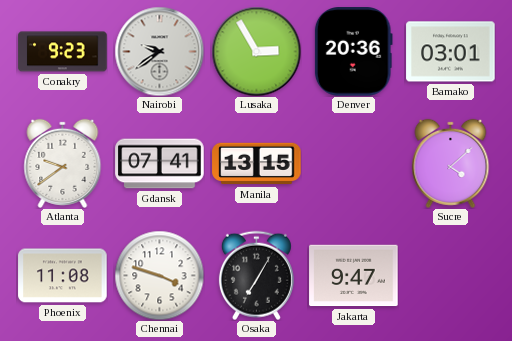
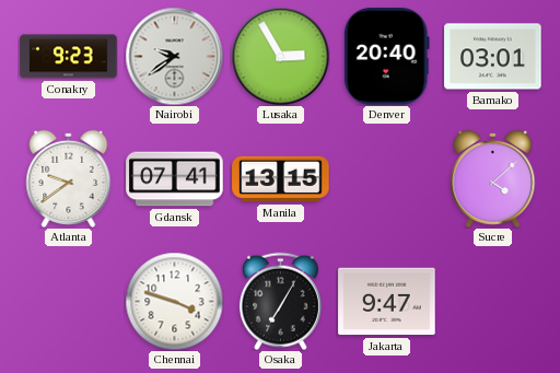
Denver: 20:36 -> 20:40 (386, 57)
Phoenix: 11:08 -> none (63, 276)
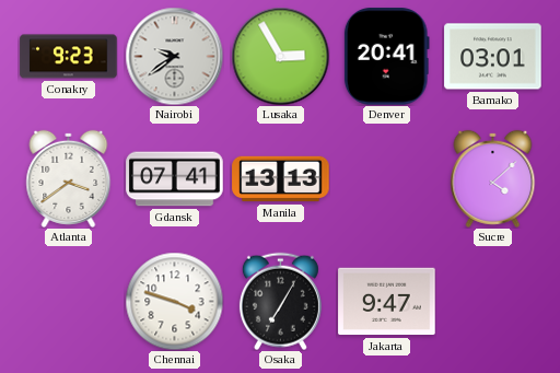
Denver: 20:40 -> 20:41 (386, 57)
Atlanta: 9:39 -> 3:39 (69, 178)
Manila: 13:15 -> 13:13 (281, 179)
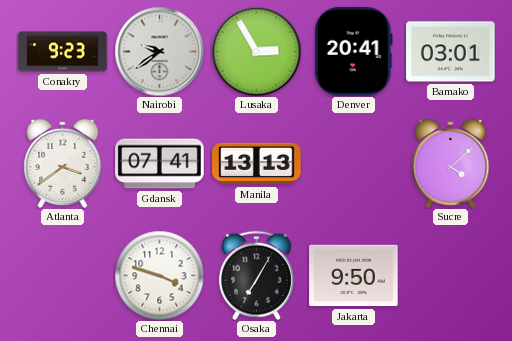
Jakarta: 9:47 -> 9:50 (354, 276)
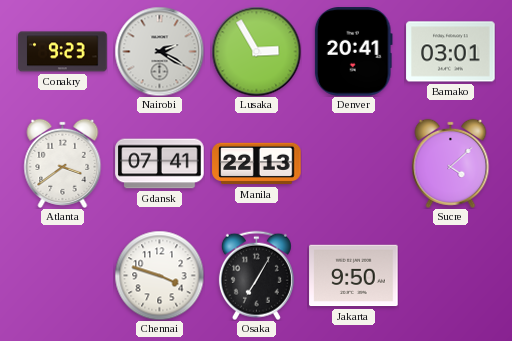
Nairobi: 9:39 -> 2:20 (159, 51)
Manila: 13:13 -> 22:13 (257, 164)
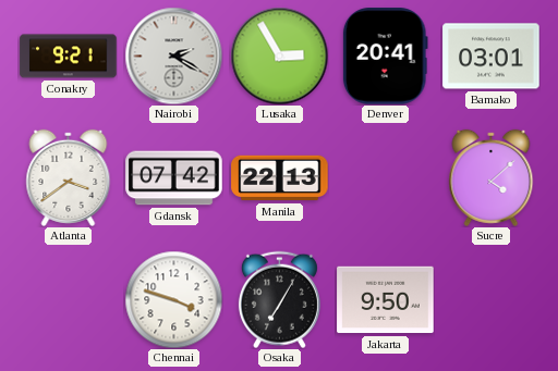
Conakry: 9:23 -> 9:21 (69, 57)
Gdansk: 07:41 -> 07:42 (174, 178)
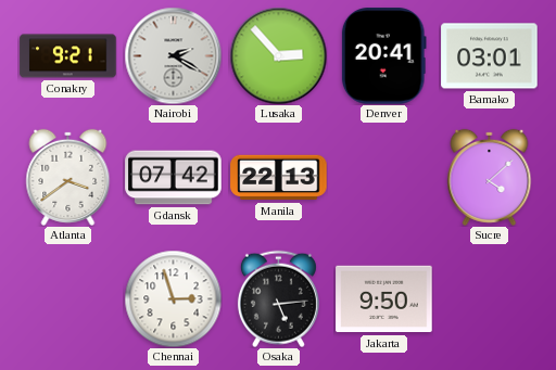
Lusaka: 2:55 -> 2:53 (278, 55)
Chennai: 3:48 -> 2:57 (173, 298)
Osaka: 7:05 -> 5:14 (278, 298)
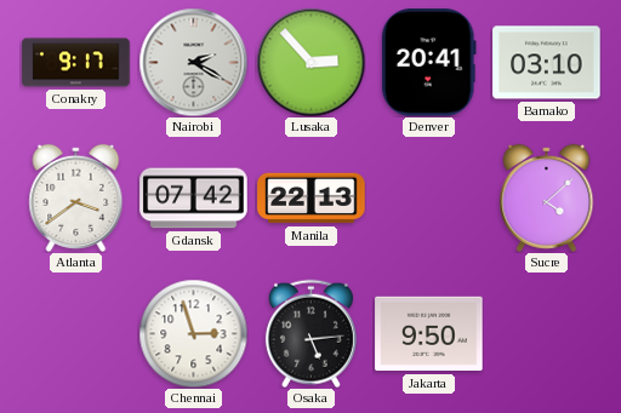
Conakry: 9:21 -> 9:17 (76, 63)
Bamako: 03:01 -> 03:10 (547, 63)
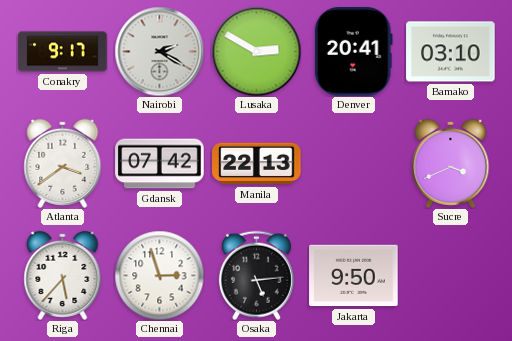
Lusaka: 2:53 -> 2:50 (256, 51)
Sucre: 4:08 -> 3:41 (451, 163)
Riga: none -> 5:37 (63, 275)
